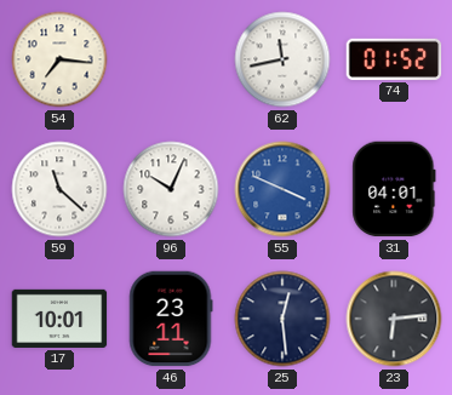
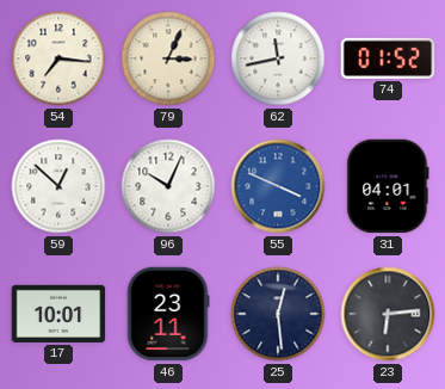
79: none -> 3:04 (168, 58)
59: 11:22 -> 12:52 (58, 186)
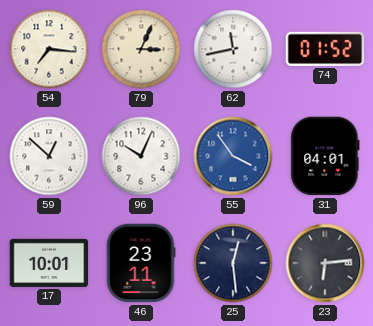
55: 3:49 -> 3:54 (233, 156)
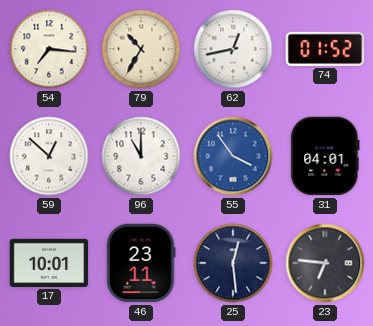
79: 3:04 -> 10:35 (141, 49)
62: 11:43 -> 12:43 (233, 49)
96: 10:04 -> 11:00 (141, 156)
23: 6:14 -> 6:46 (325, 263)
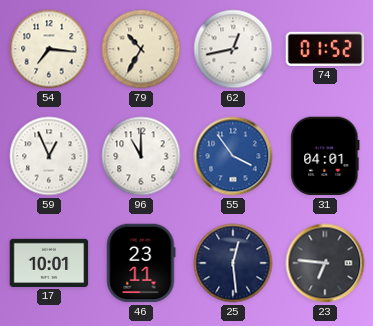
59: 12:52 -> 12:56 (49, 156)
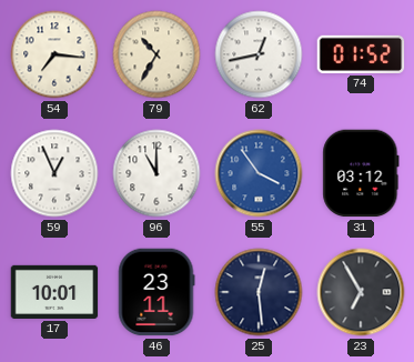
31: 04:01 -> 03:12 (361, 173)
23: 6:46 -> 6:55 (361, 292)
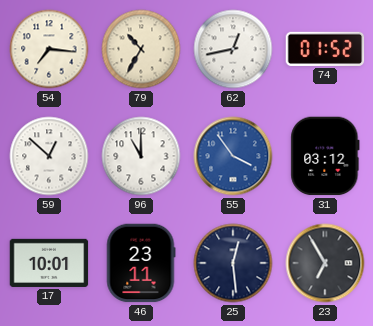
59: 12:56 -> 12:52 (49, 156)
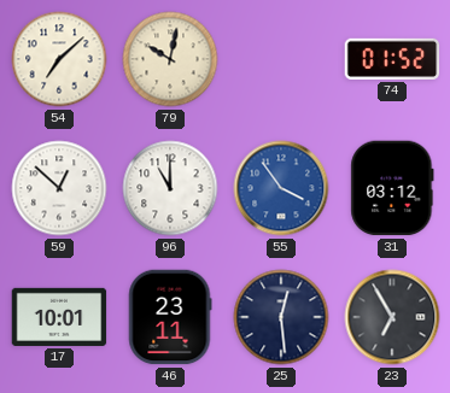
54: 7:16 -> 7:08 (59, 59)
79: 10:35 -> 10:02 (170, 59)
62: 12:43 -> none (233, 49)
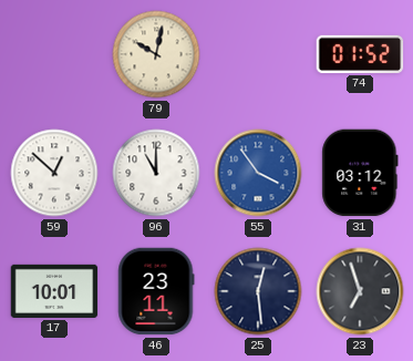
54: 7:08 -> none (59, 59)
23: 6:55 -> 6:57 (360, 291)
